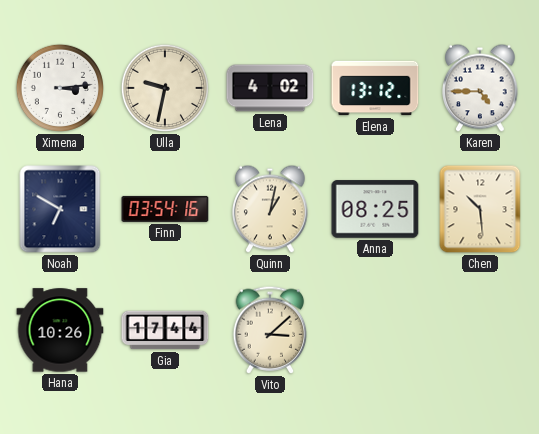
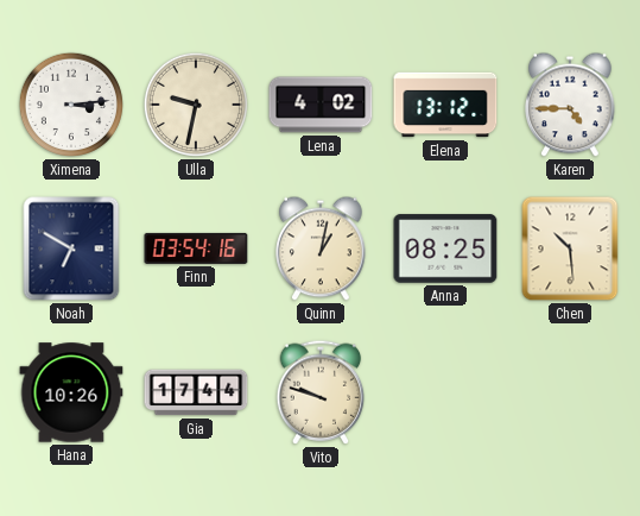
Vito: 3:08 -> 9:48 (321, 392)
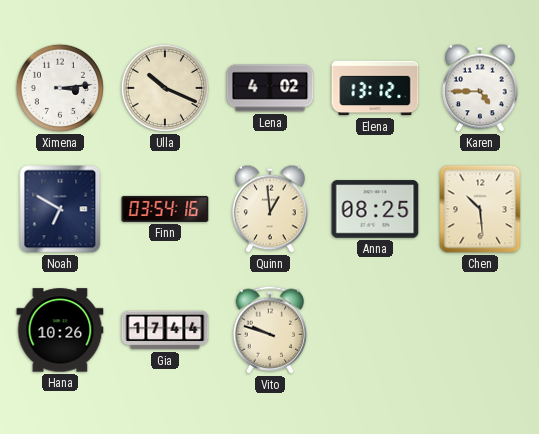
Ulla: 9:32 -> 10:19 (165, 88)
Quinn: 1:02 -> 12:59 (270, 209)
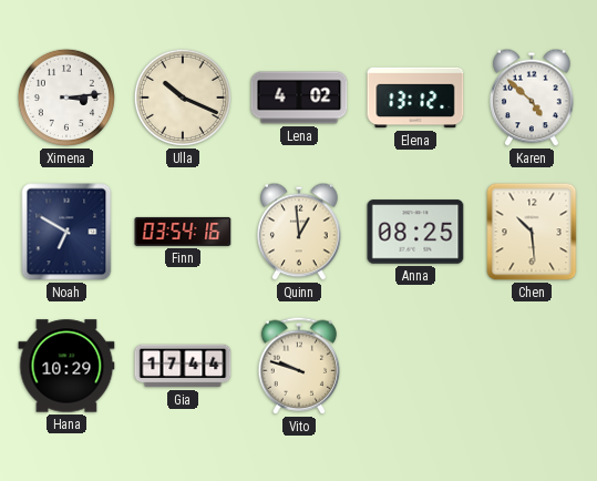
Karen: 4:45 -> 4:52 (532, 98)
Hana: 10:26 -> 10:29 (66, 366)
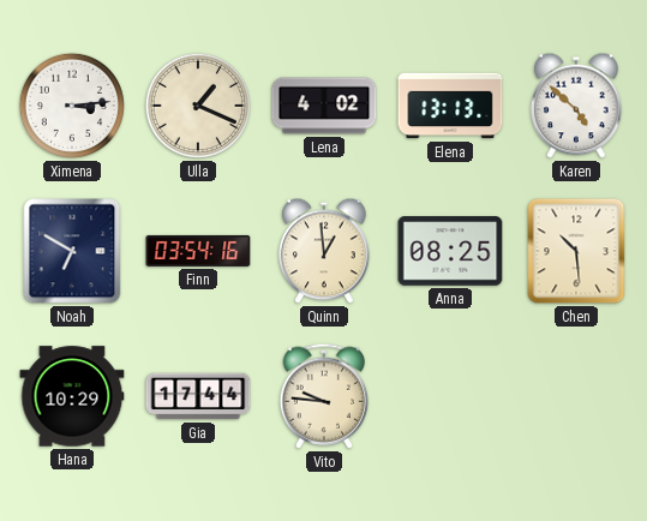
Ulla: 10:19 -> 1:19 (198, 106)
Elena: 13:12 -> 13:13 (450, 106)
Vito: 9:48 -> 9:46 (324, 396)
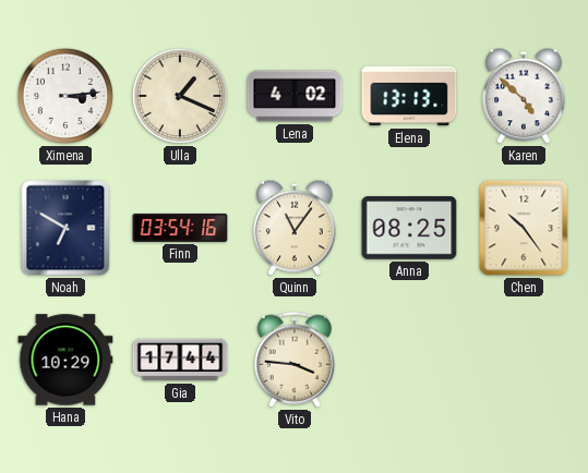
Quinn: 12:59 -> 11:06 (295, 228)
Chen: 10:29 -> 10:24 (524, 228)
Vito: 9:46 -> 3:46 (295, 360)
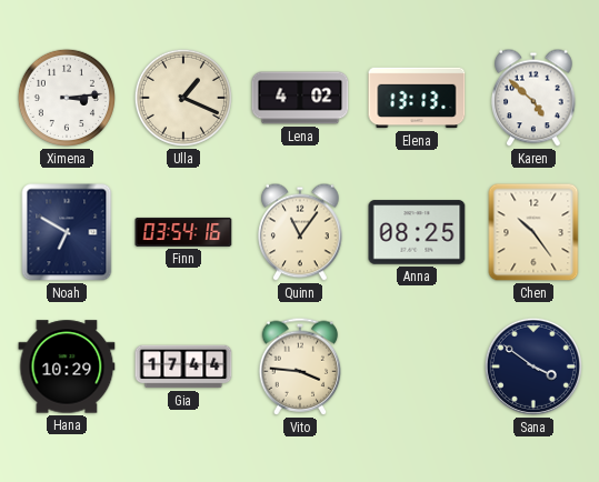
Sana: none -> 3:51 (533, 366)
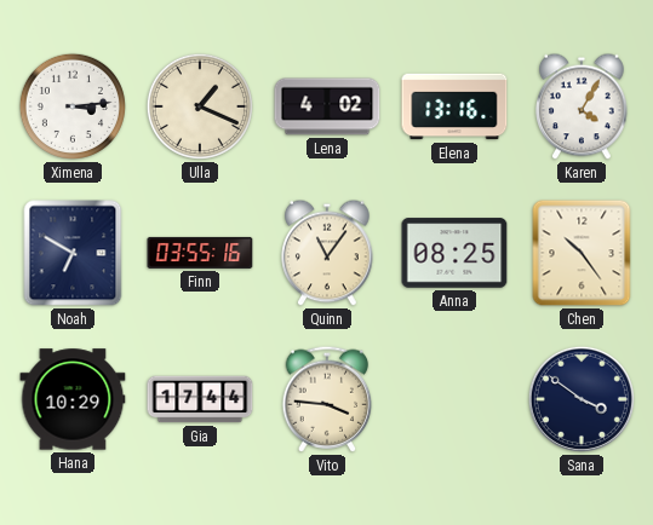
Elena: 13:13 -> 13:16 (454, 106)
Karen: 4:52 -> 4:05 (582, 106)
Finn: 03:54 -> 03:55 (200, 253)
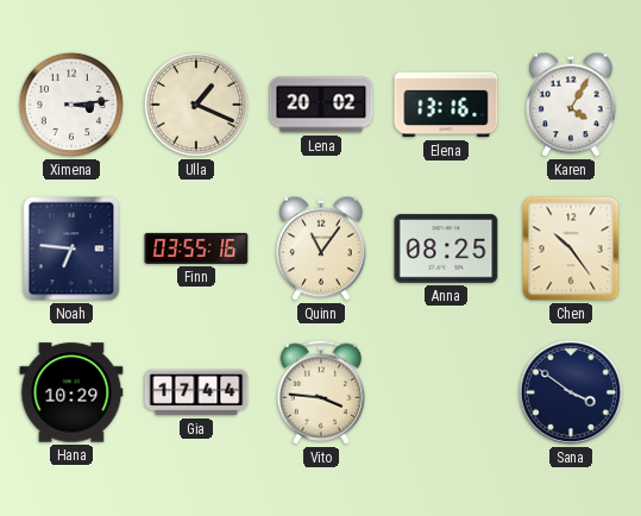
Lena: 4:02 -> 20:02 (321, 105)
Noah: 6:50 -> 6:46 (71, 248)
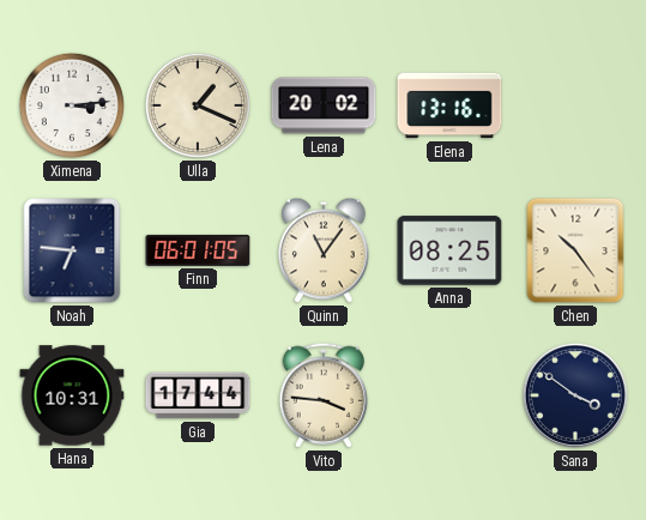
Karen: 4:05 -> none (571, 105)
Finn: 03:55 -> 06:01 (198, 250)
Hana: 10:29 -> 10:31 (72, 395)
